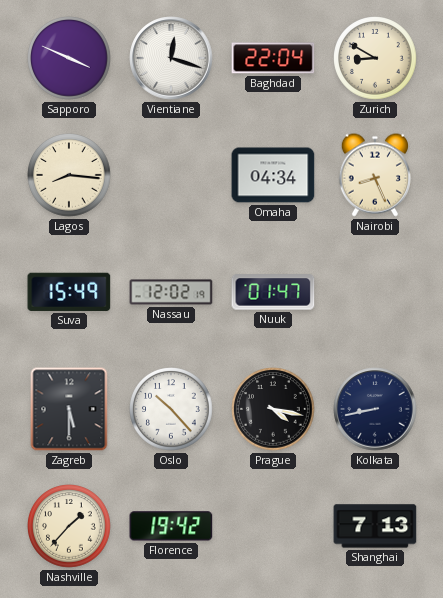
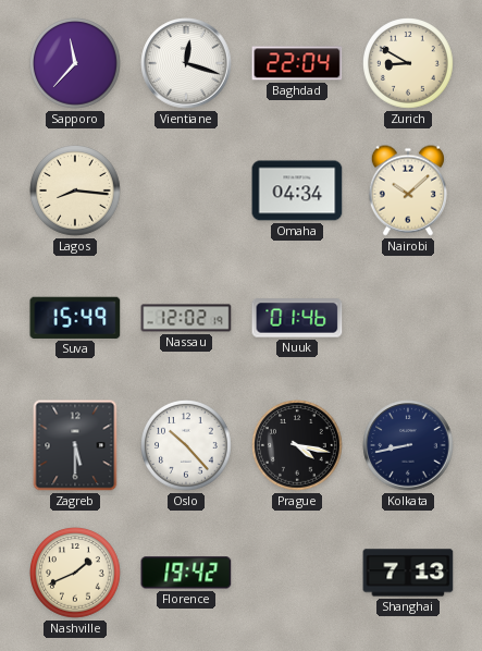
Sapporo: 3:49 -> 11:37 (75, 63)
Nairobi: 8:26 -> 10:08 (408, 191)
Nuuk: 01:47 -> 01:46 (297, 318)
Nashville: 1:37 -> 1:41 (75, 573)
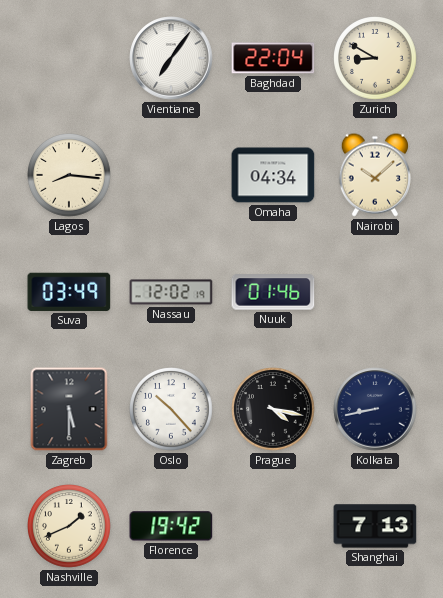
Sapporo: 11:37 -> none (75, 63)
Vientiane: 12:18 -> 7:06 (171, 58)
Suva: 15:49 -> 03:49 (69, 292)
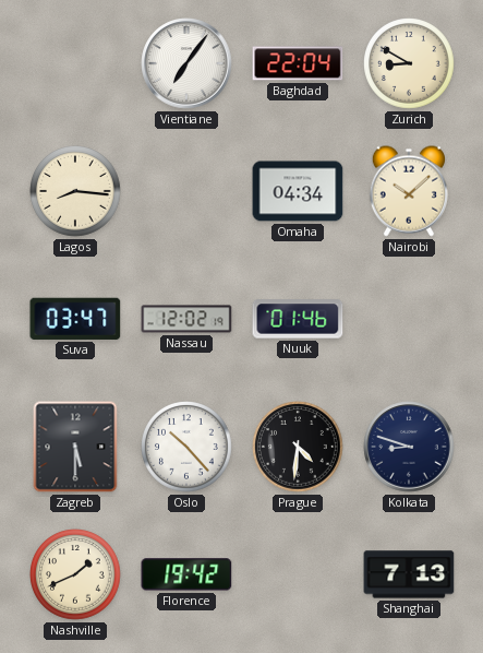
Suva: 03:49 -> 03:47 (75, 319)
Prague: 4:17 -> 4:31 (298, 447)
Kolkata: 8:43 -> 8:48 (409, 447)
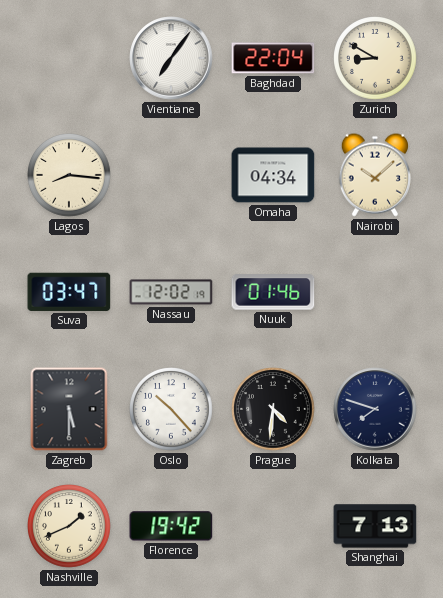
Kolkata: 8:48 -> 7:48 (375, 409)
